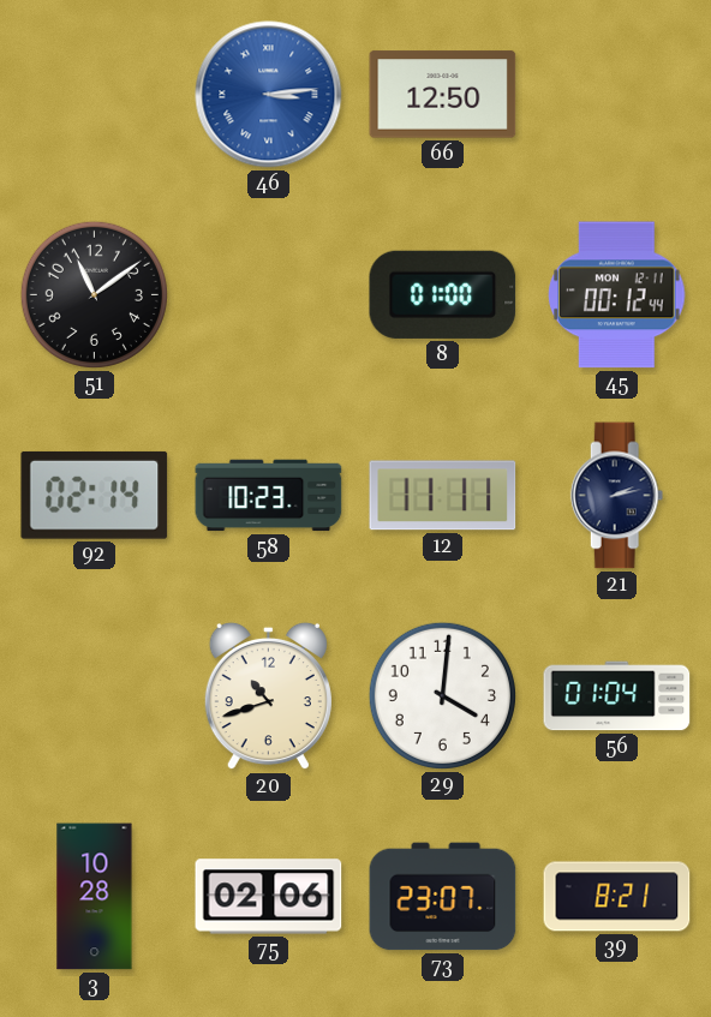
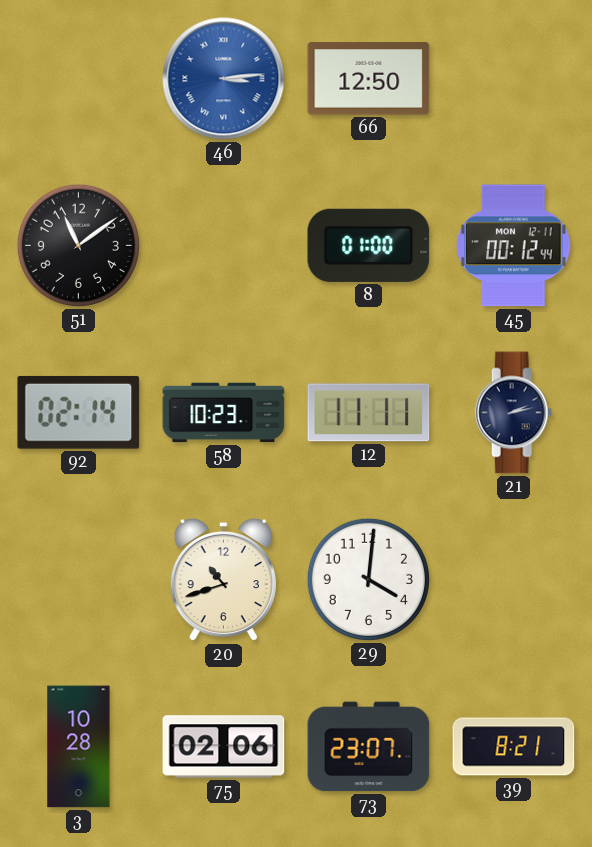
56: 01:04 -> none (617, 696)
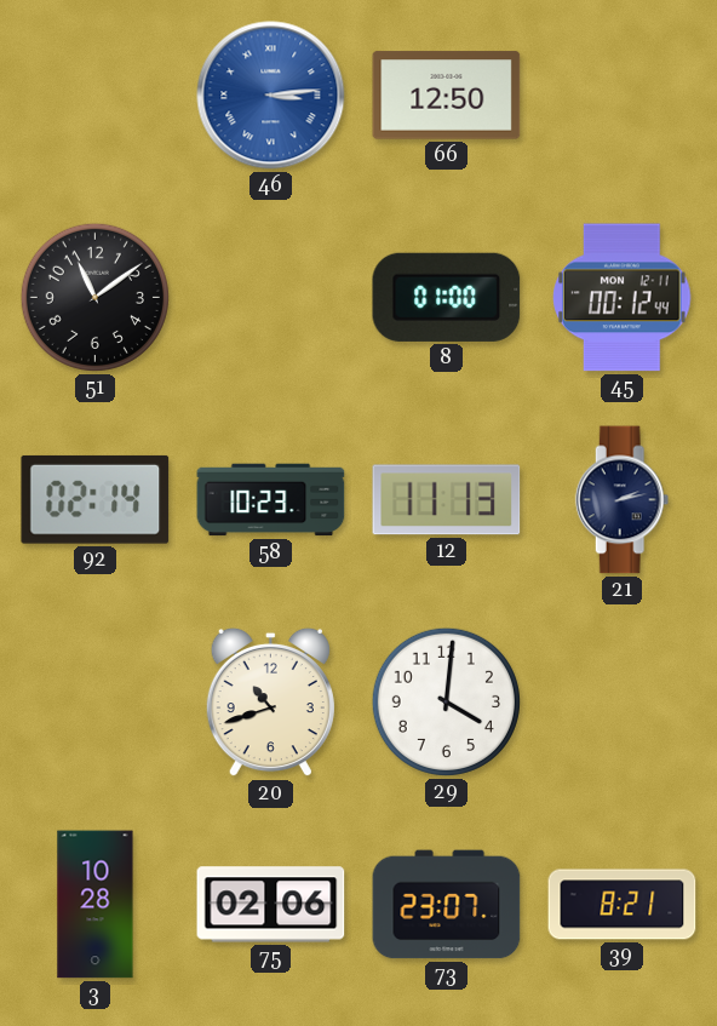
12: 11:11 -> 11:13 (447, 500)
